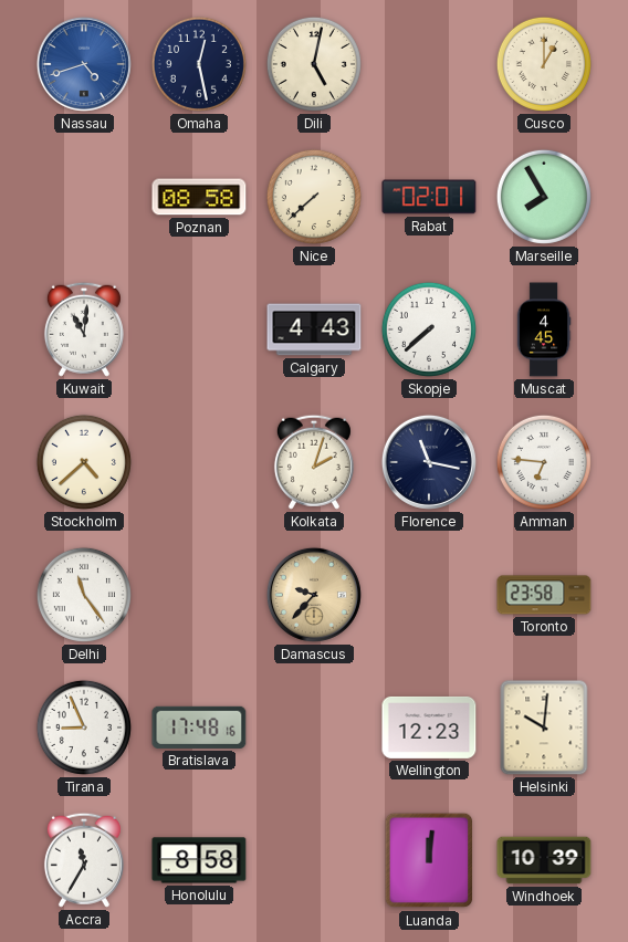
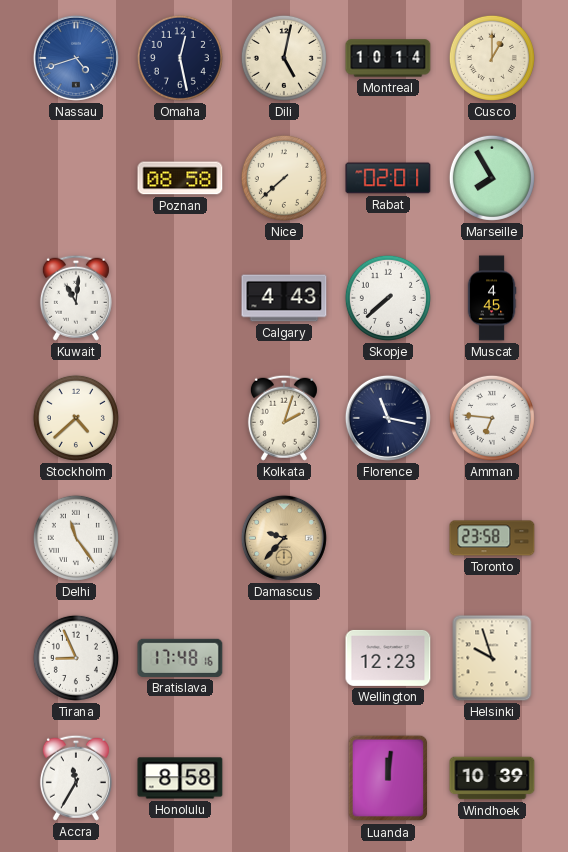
Montreal: none -> 10:14 (388, 58)
Helsinki: 10:01 -> 9:57 (492, 658)
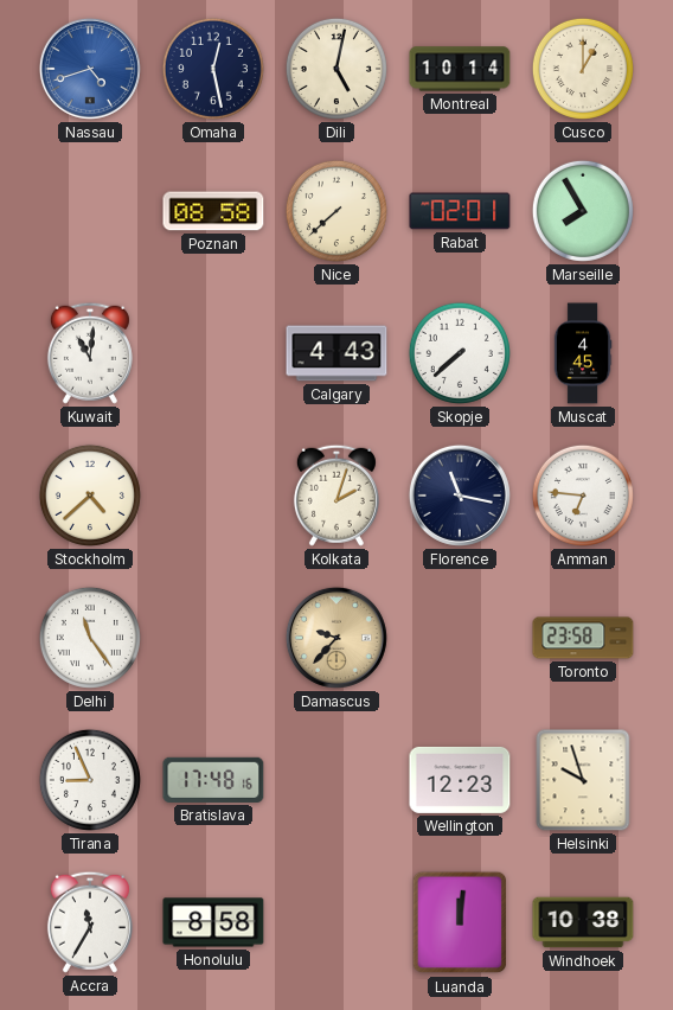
Windhoek: 10:39 -> 10:38 (583, 922)
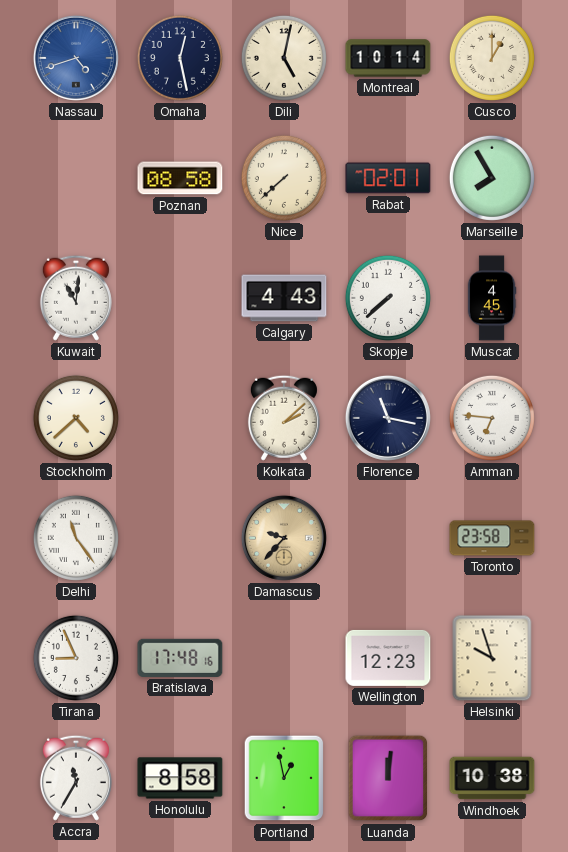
Kolkata: 2:03 -> 2:08 (284, 418)
Portland: none -> 12:58 (284, 778)
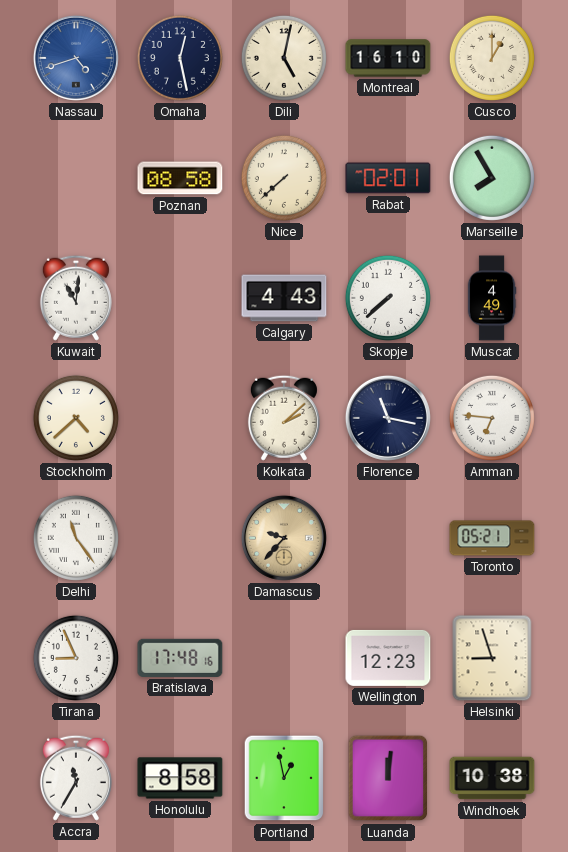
Montreal: 10:14 -> 16:10 (388, 58)
Muscat: 4:45 -> 4:49 (492, 298)
Toronto: 23:58 -> 05:21 (492, 538)
Helsinki: 9:57 -> 8:57 (492, 658)
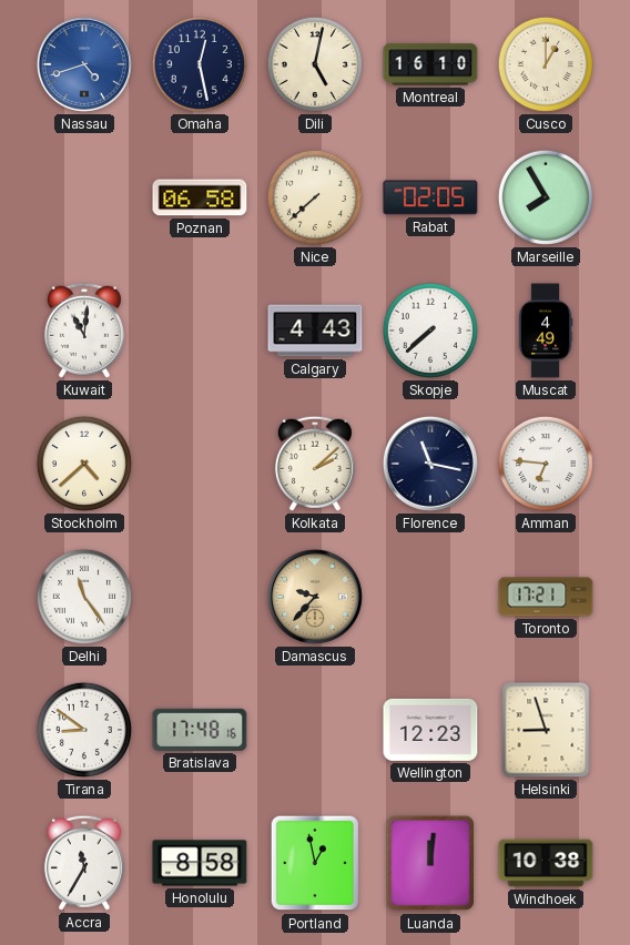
Poznan: 08:58 -> 06:58 (200, 197)
Rabat: 02:01 -> 02:05 (430, 197)
Toronto: 05:21 -> 17:21 (546, 597)
Tirana: 8:56 -> 8:51 (84, 730)
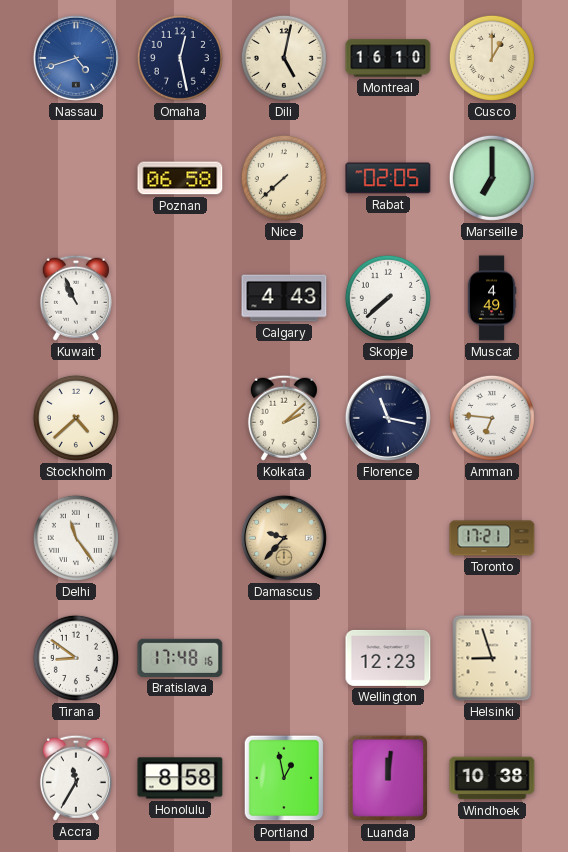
Marseille: 7:55 -> 7:00 (492, 178)
Kuwait: 11:01 -> 10:56 (76, 298)
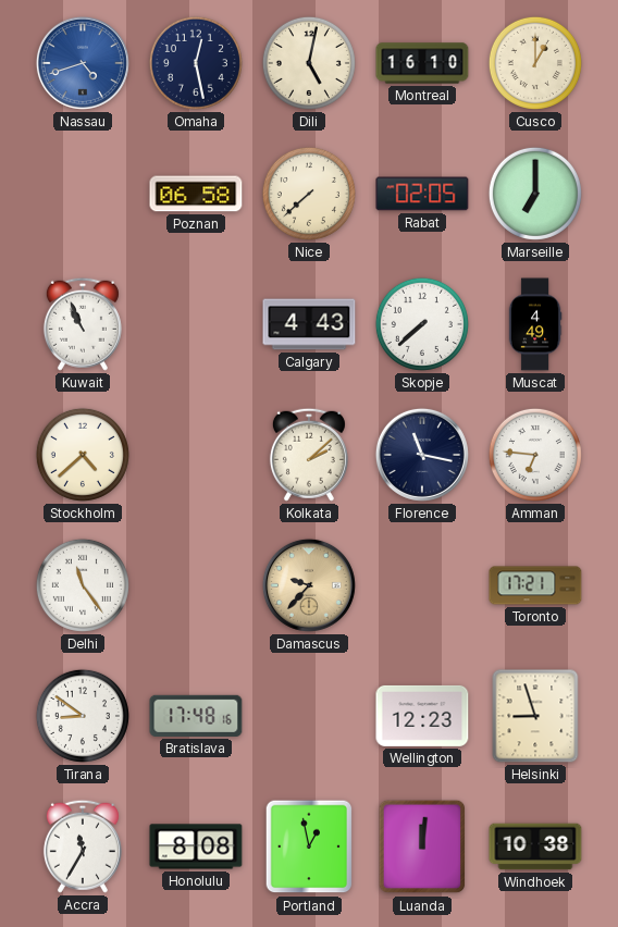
Honolulu: 8:58 -> 8:08 (196, 846)
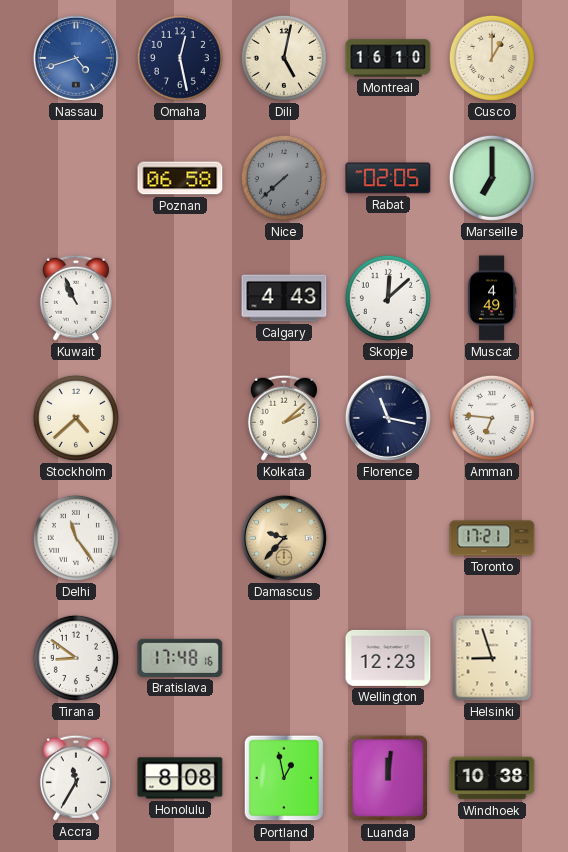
Nice dial: cream -> grey (284, 178)
Skopje: 7:38 -> 12:08 (388, 298)
